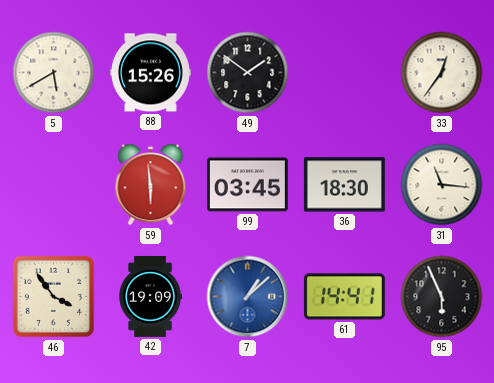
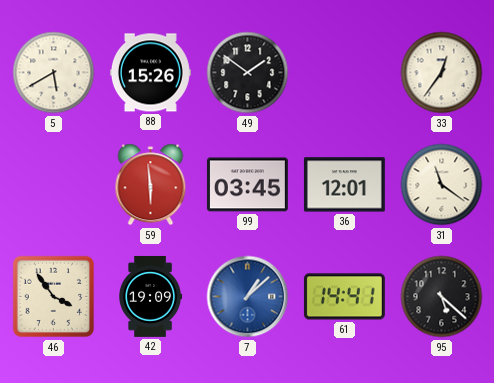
36: 18:30 -> 12:01 (344, 185)
31: 11:16 -> 11:21 (442, 185)
95: 5:56 -> 5:22 (442, 297)
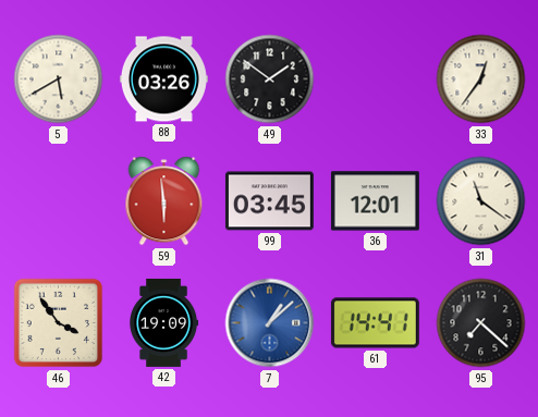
88: 15:26 -> 03:26 (163, 79)
95: 5:22 -> 7:22 (481, 323)
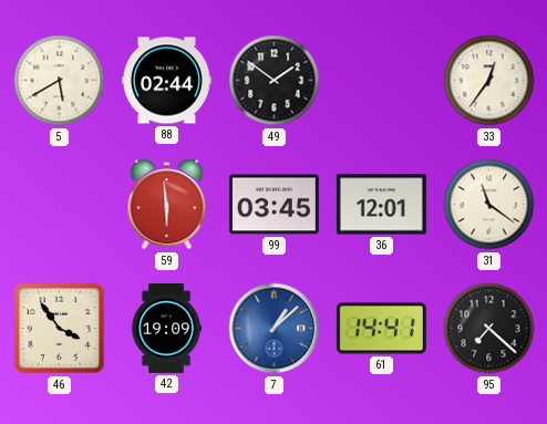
88: 03:26 -> 02:44 (166, 81)
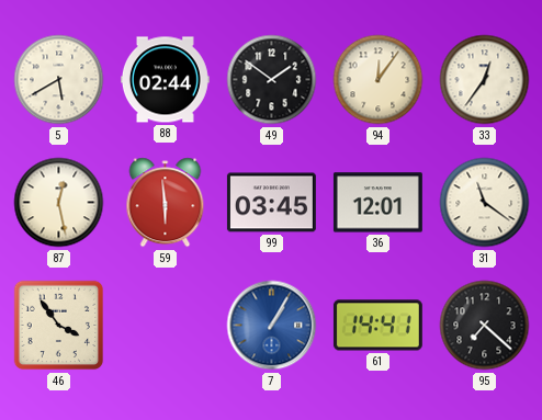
94: none -> 12:06 (379, 80)
87: none -> 12:28 (59, 203)
42: 19:09 -> none (167, 328)
7: 1:08 -> 1:05 (272, 326)
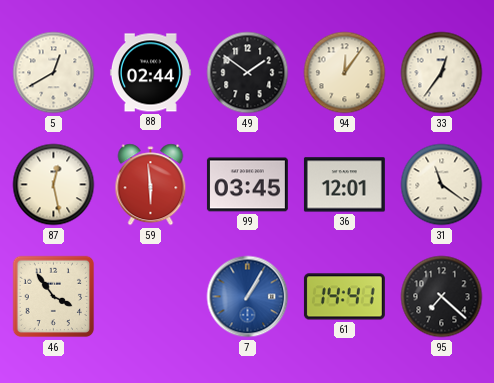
5: 5:40 -> 12:40 (54, 73)
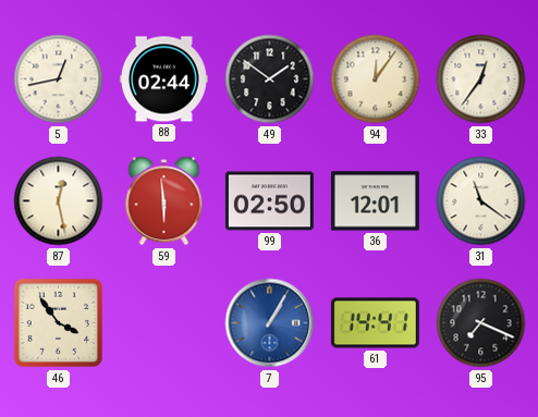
5: 12:40 -> 12:43 (59, 79)
99: 03:45 -> 02:50 (269, 201)
95: 7:22 -> 7:19 (481, 323)
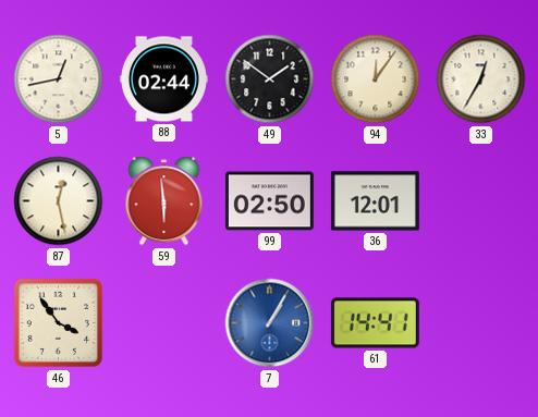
33: 12:36 -> 12:35 (481, 79)
31: 11:21 -> none (481, 201)
95: 7:19 -> none (481, 323)
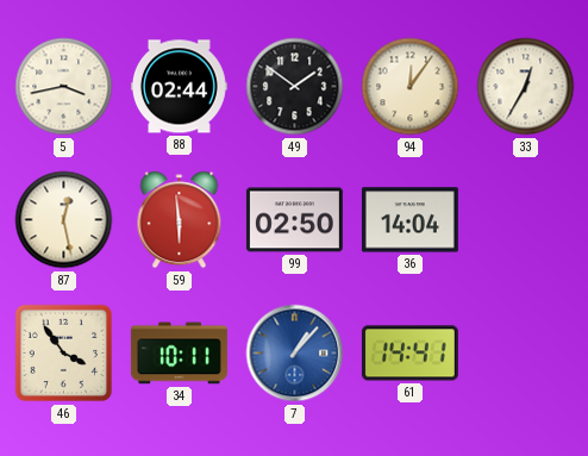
5: 12:43 -> 3:43 (64, 87)
36: 12:01 -> 14:04 (409, 220)
34: none -> 10:11 (179, 354)
7: 1:05 -> 1:07 (295, 354)
